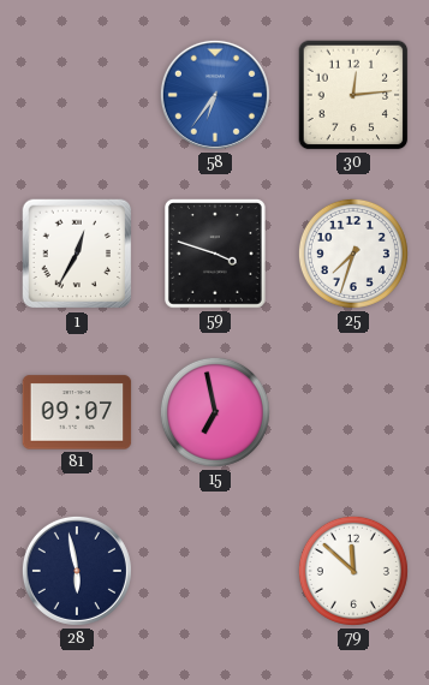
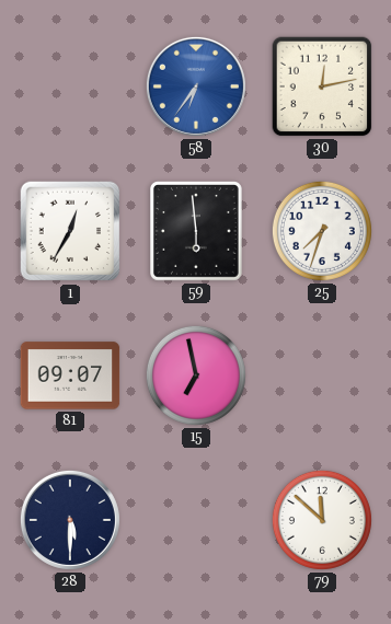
30: 12:14 -> 12:13 (322, 86)
59: 3:48 -> 5:59 (197, 232)
28: 5:58 -> 5:30 (70, 520)
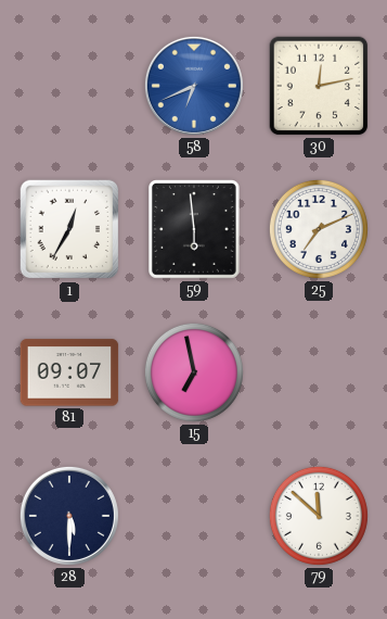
58: 6:36 -> 6:41 (194, 86)
25: 7:33 -> 7:11 (319, 229)
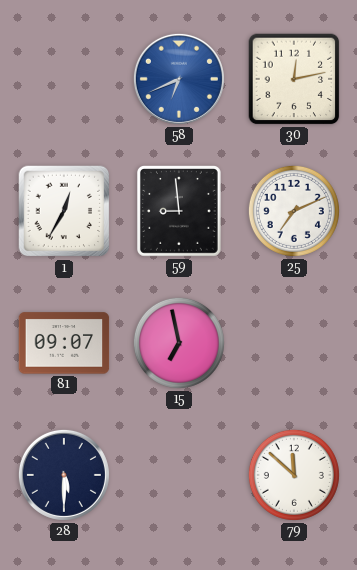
59: 5:59 -> 8:59 (180, 212)
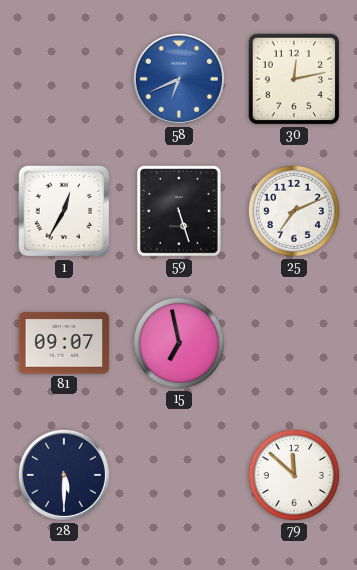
59: 8:59 -> 5:27 (180, 212)
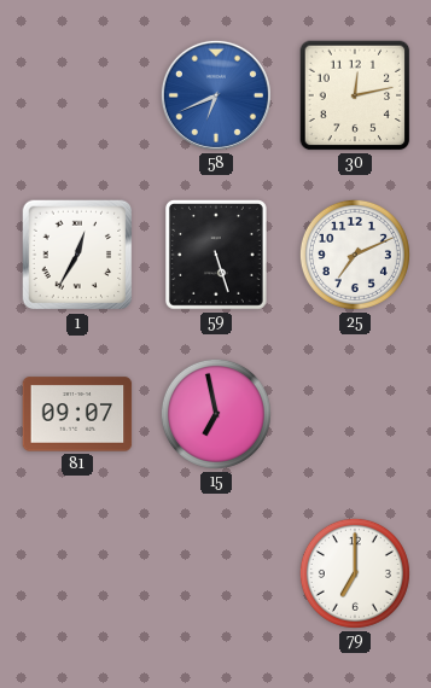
28: 5:30 -> none (64, 475)
79: 11:52 -> 7:00 (355, 573)
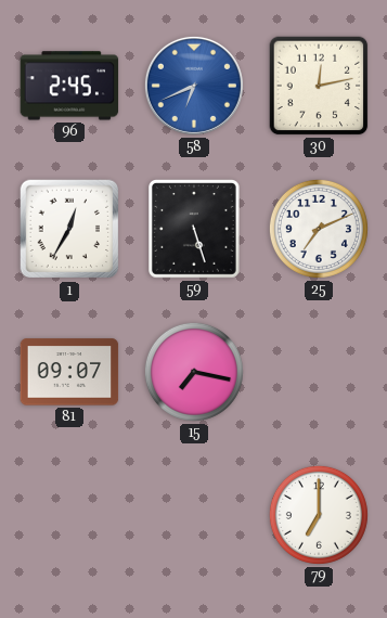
96: none -> 2:45 (69, 86)
15: 6:58 -> 7:17 (194, 372)
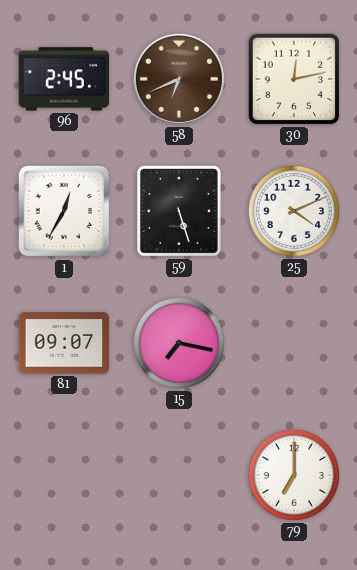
58 dial: blue -> brown (179, 79)
25: 7:11 -> 4:11 (294, 211)
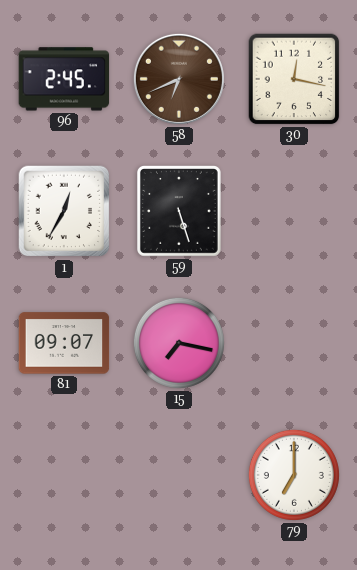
30: 12:13 -> 12:17 (294, 79)
25: 4:11 -> none (294, 211)
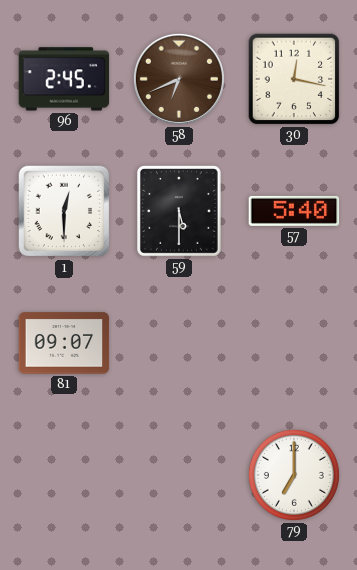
1: 12:35 -> 12:30 (64, 211)
59: 5:27 -> 5:30 (180, 212)
57: none -> 5:40 (294, 211)
15: 7:17 -> none (179, 343)
